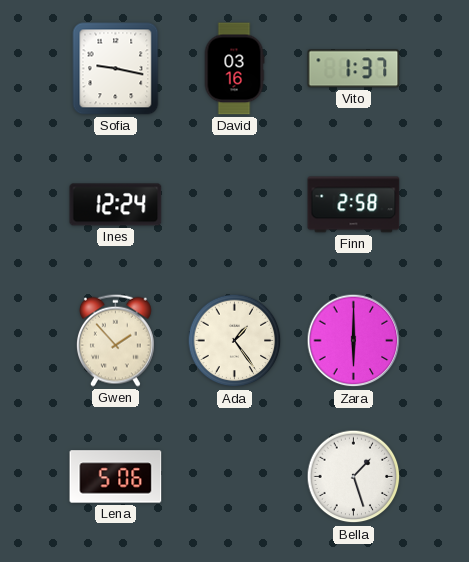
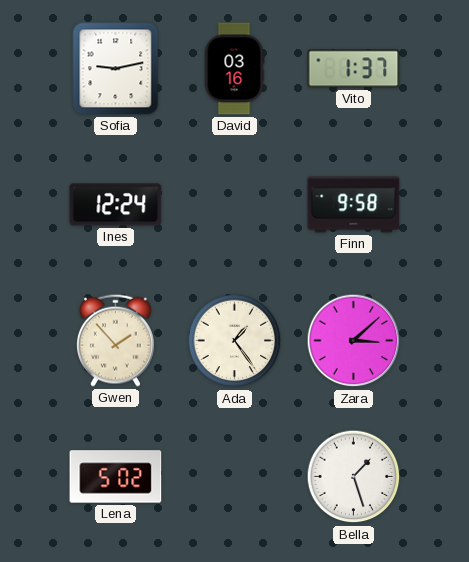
Sofia: 9:17 -> 9:13 (116, 69)
Finn: 2:58 -> 9:58 (354, 205)
Zara: 6:00 -> 3:08 (354, 341)
Lena: 5:06 -> 5:02 (116, 477)
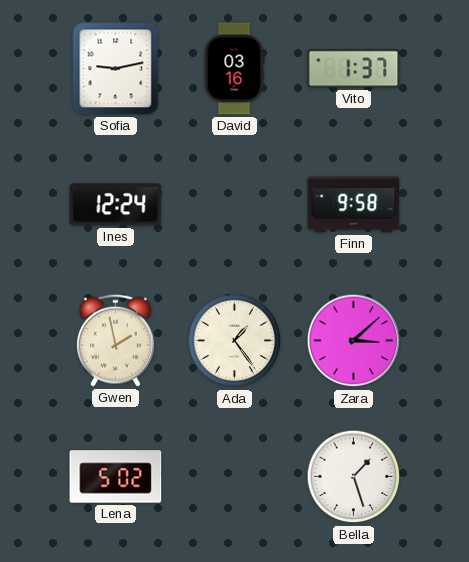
Gwen: 1:53 -> 1:58 (115, 340)
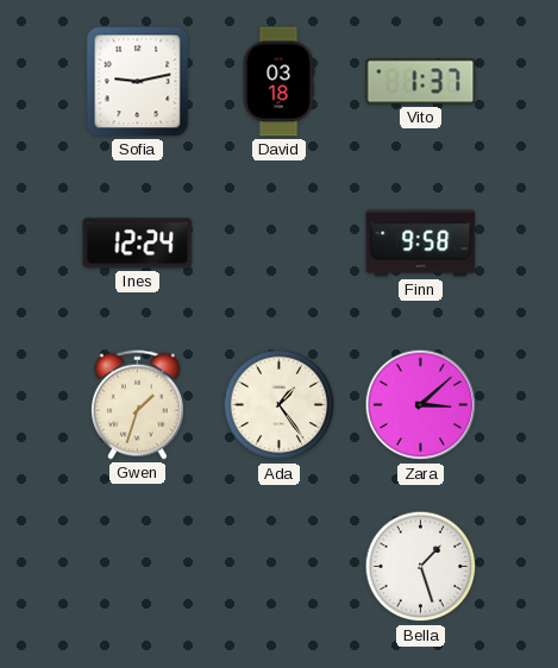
David: 03:16 -> 03:18 (278, 82)
Gwen: 1:58 -> 1:33 (137, 404)
Lena: 5:02 -> none (116, 477)
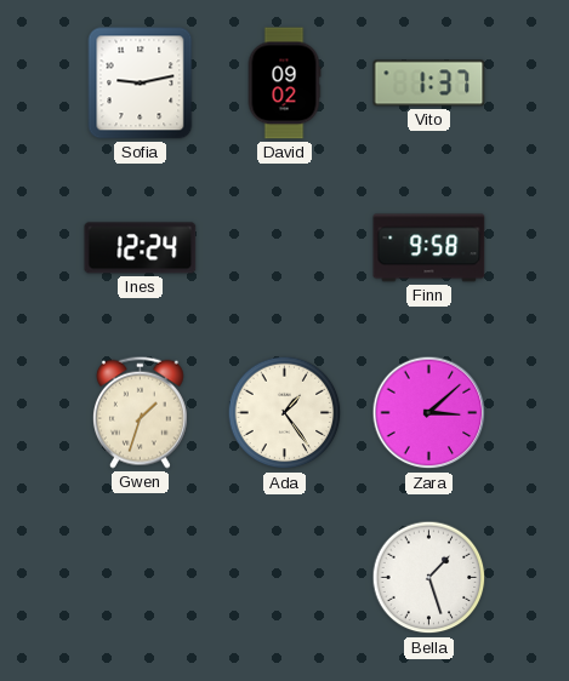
David: 03:18 -> 09:02 (284, 84)
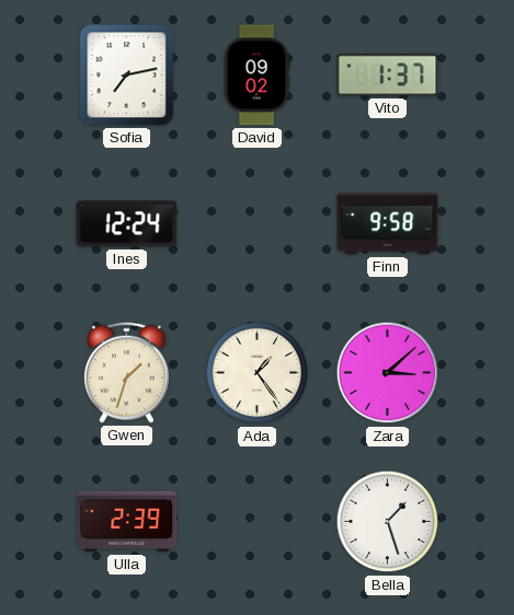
Sofia: 9:13 -> 7:13 (127, 76)
Ulla: none -> 2:39 (127, 522)
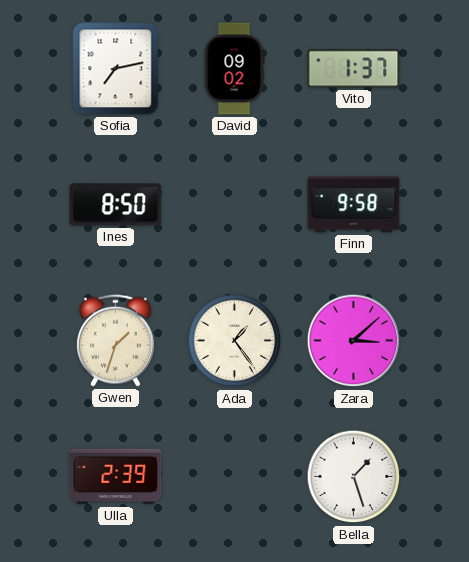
Ines: 12:24 -> 8:50 (116, 205)
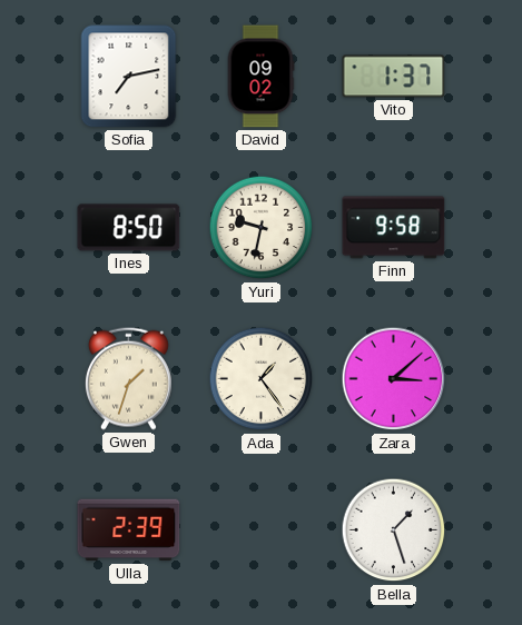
Yuri: none -> 9:32 (262, 228)
